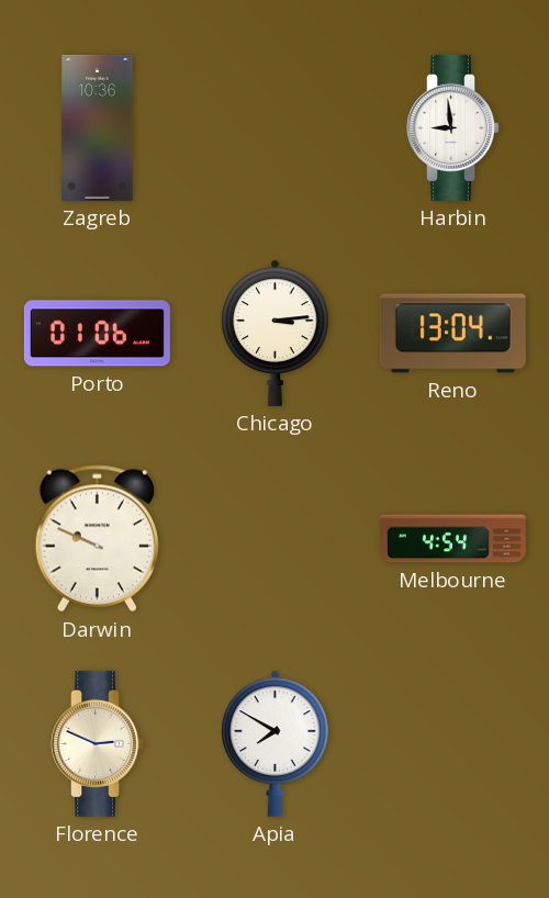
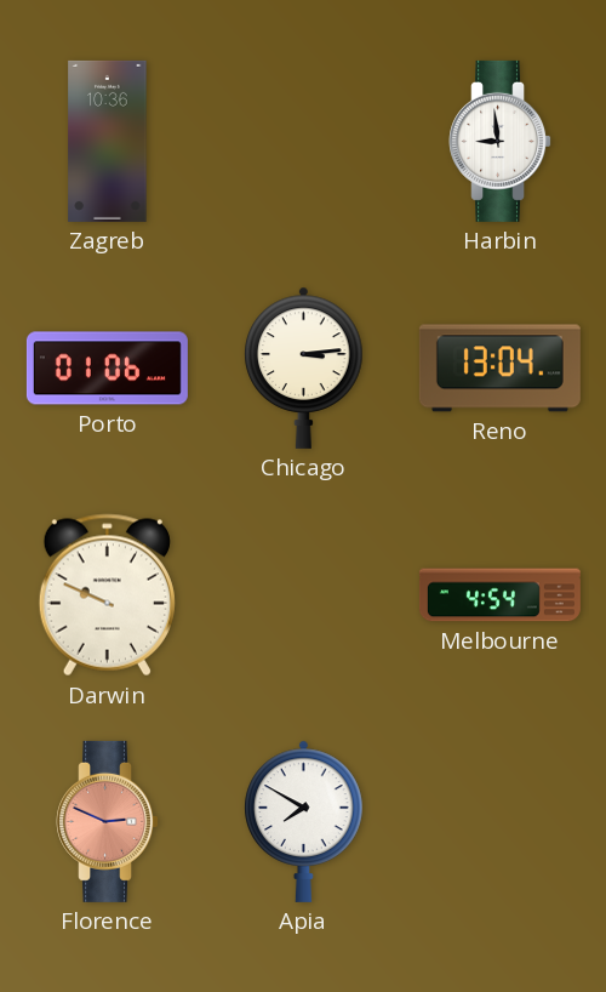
Florence dial: cream -> salmon (108, 821)
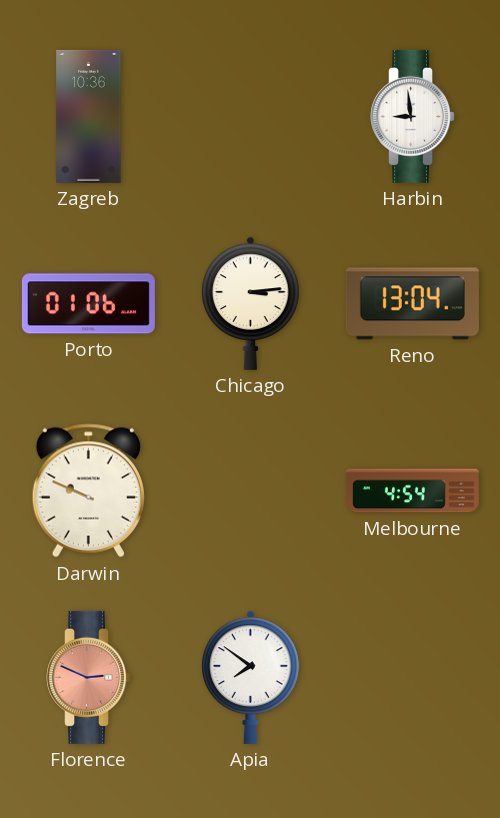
Apia: 7:50 -> 7:51 (251, 677)
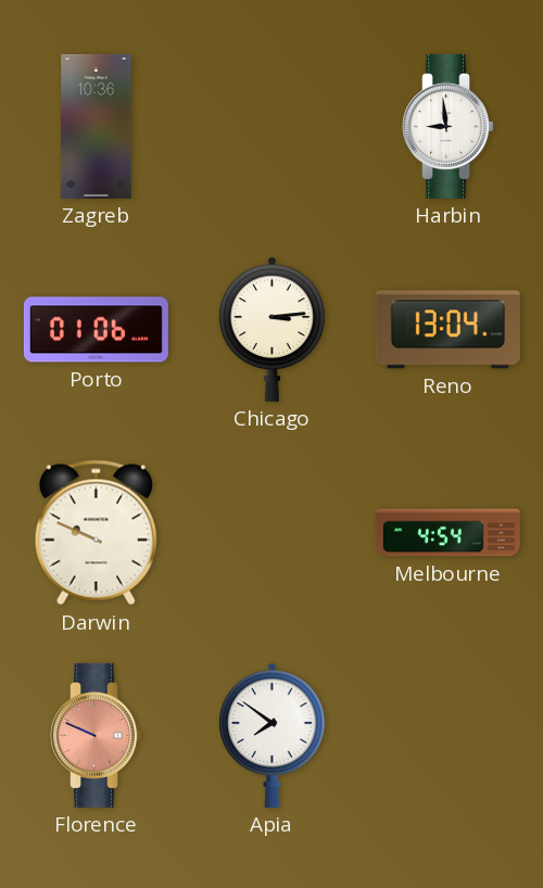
Florence: 2:49 -> 9:49 (97, 735)
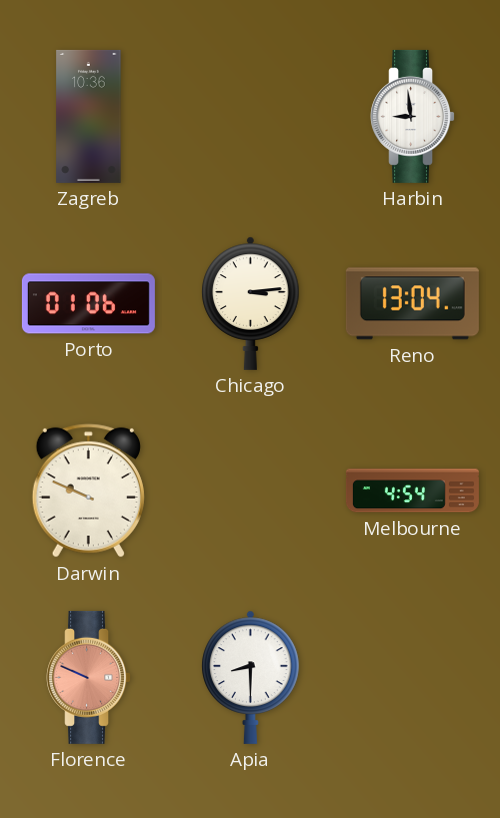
Apia: 7:51 -> 8:30 (251, 677)
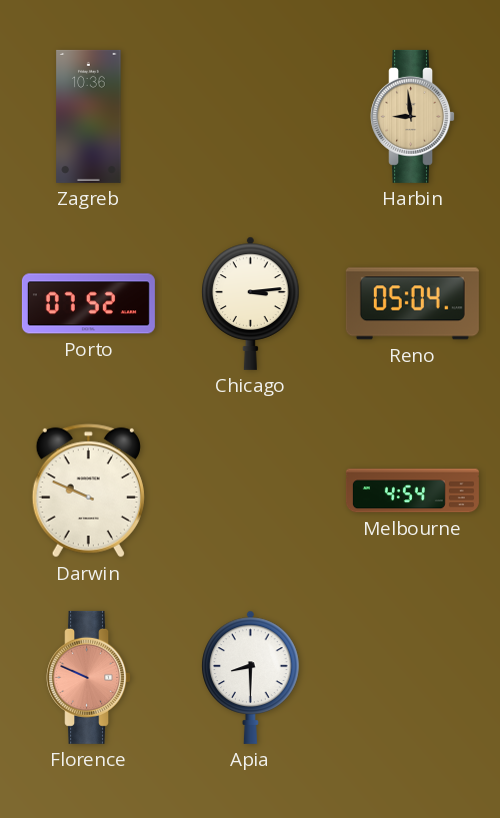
Harbin dial: white -> champagne (413, 116)
Porto: 01:06 -> 07:52 (88, 304)
Reno: 13:04 -> 05:04 (412, 304)
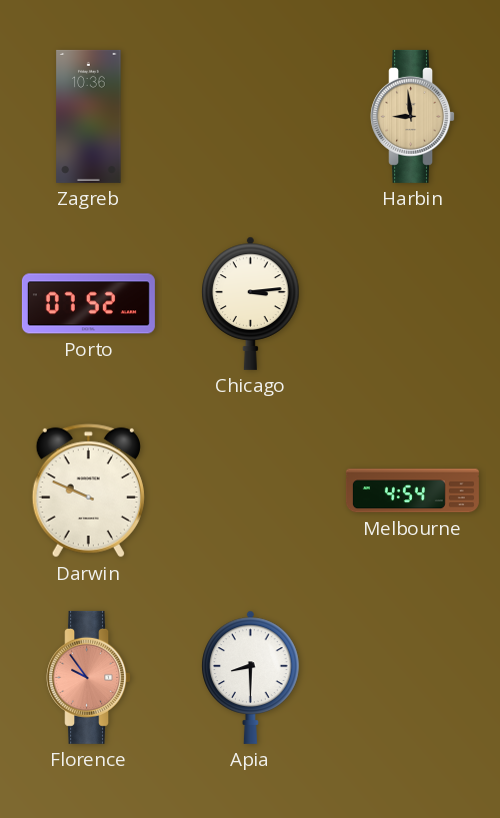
Reno: 05:04 -> none (412, 304)
Florence: 9:49 -> 9:54 (89, 677)
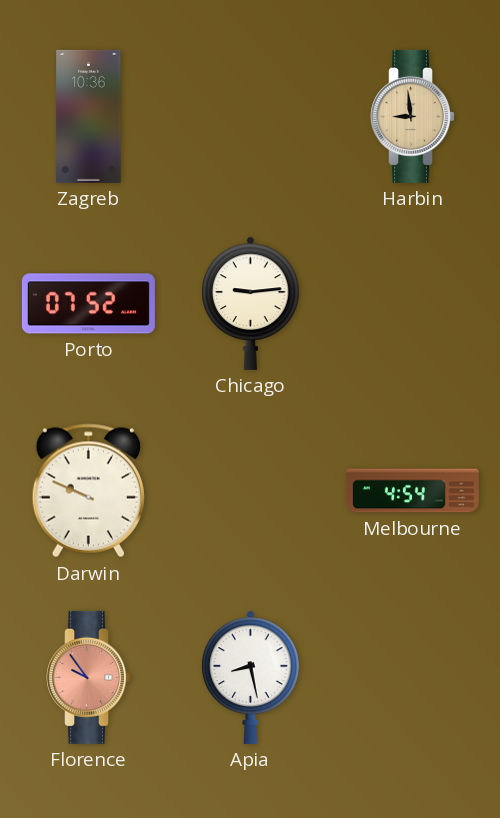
Chicago: 3:14 -> 9:14 (251, 303)
Apia: 8:30 -> 8:28 (251, 677)
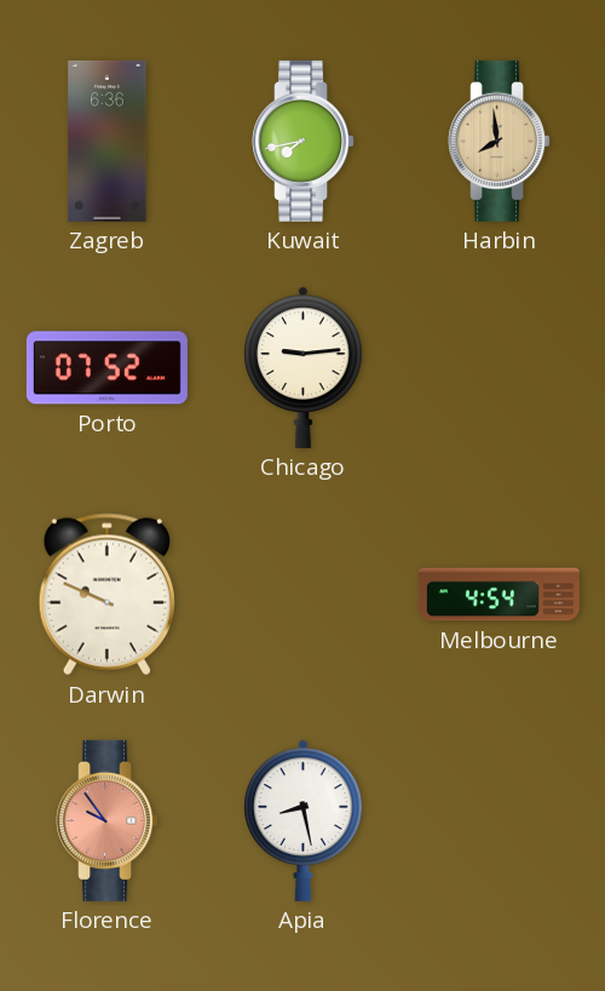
Zagreb: 10:36 -> 6:36 (108, 141)
Kuwait: none -> 7:43 (304, 141)
Harbin: 8:59 -> 7:59 (500, 141)
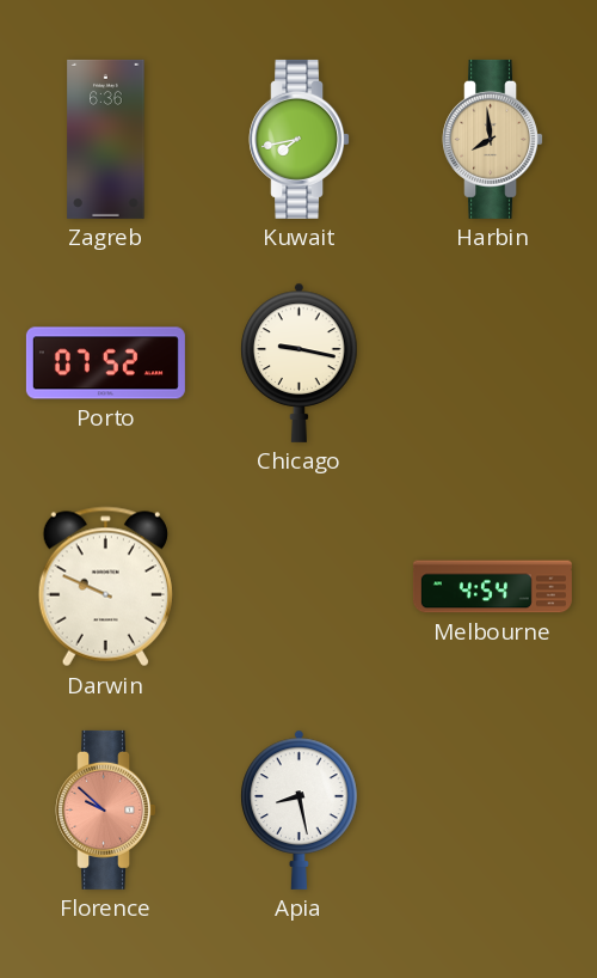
Chicago: 9:14 -> 9:17 (300, 362)
Florence: 9:54 -> 9:52 (106, 809)
